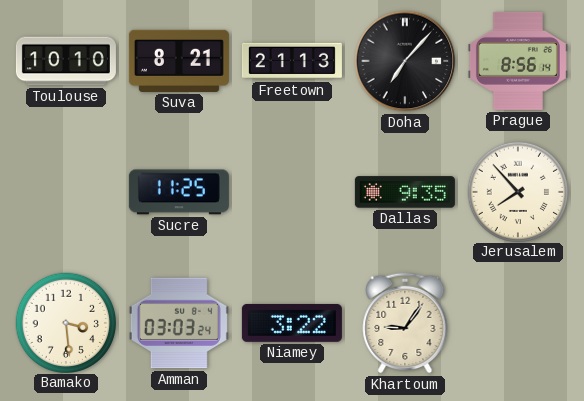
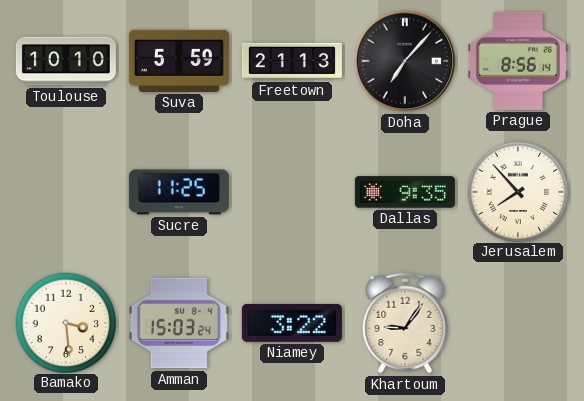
Suva: 8:21 -> 5:59 (179, 61)
Amman: 03:03 -> 15:03 (179, 323)
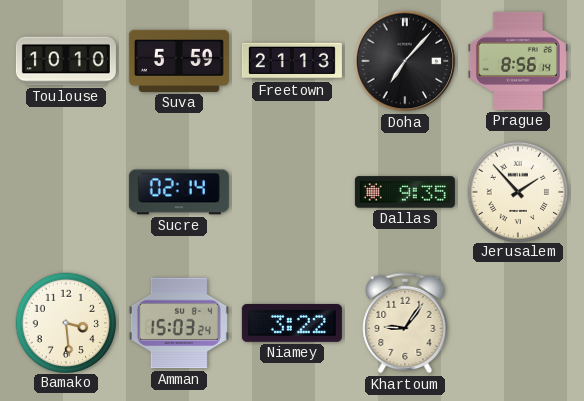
Sucre: 11:25 -> 02:14 (179, 192)
Jerusalem: 7:53 -> 1:53 (517, 191)
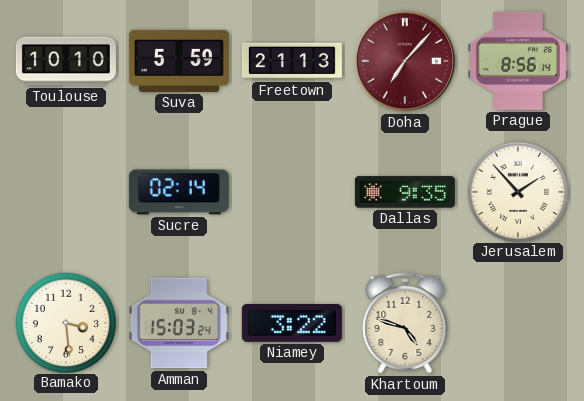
Doha dial: black -> burgundy (405, 61)
Khartoum: 9:06 -> 4:48 (405, 323)
